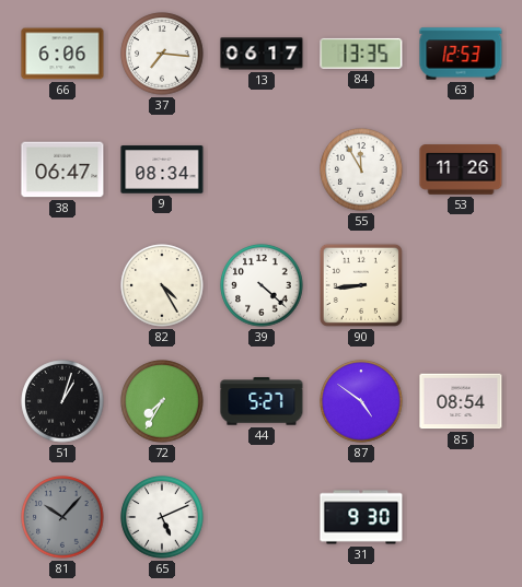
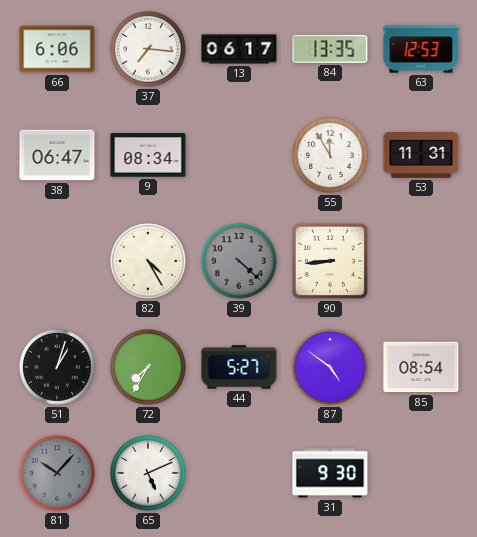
53: 11:26 -> 11:31 (421, 155)
39 dial: white -> grey (239, 261)
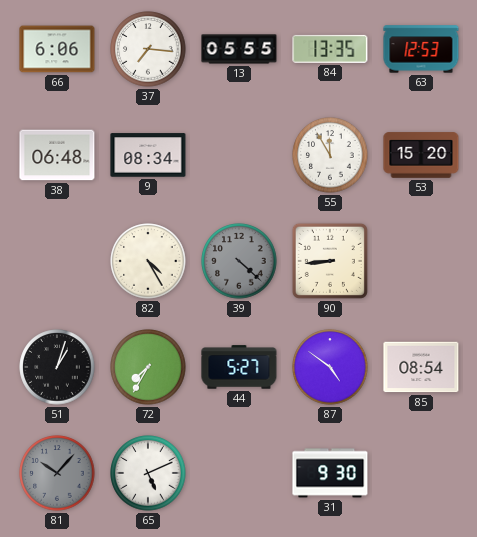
13: 06:17 -> 05:55 (239, 49)
38: 06:47 -> 06:48 (57, 155)
53: 11:31 -> 15:20 (421, 155)
